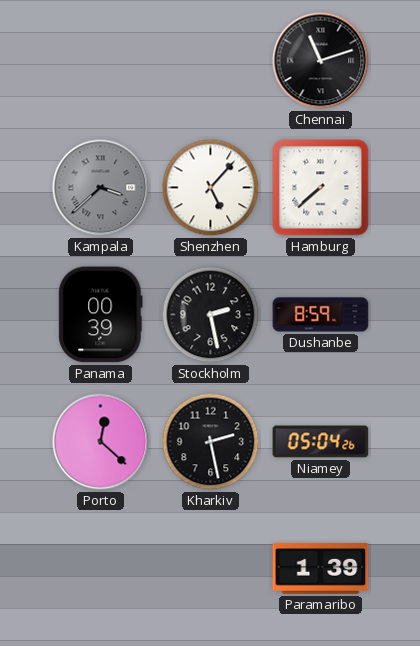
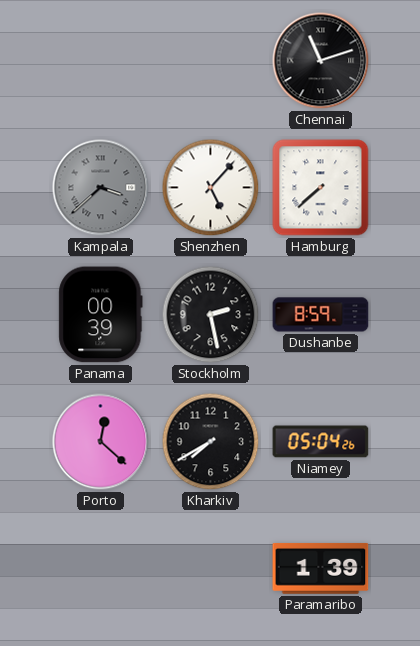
Kharkiv: 2:28 -> 7:40 (211, 442)
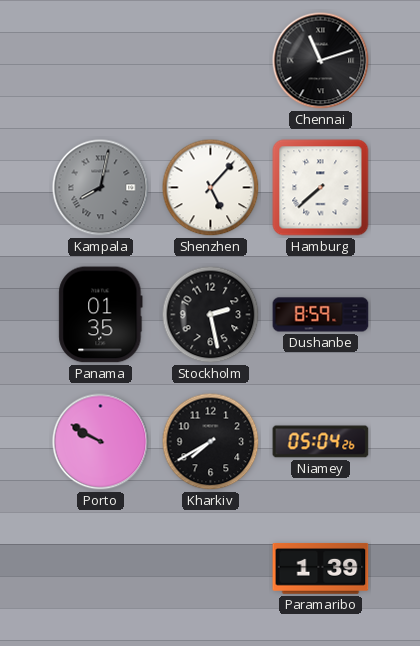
Kampala: 3:38 -> 8:02 (101, 188)
Panama: 00:39 -> 01:35 (101, 315)
Porto: 12:22 -> 9:50 (101, 442)
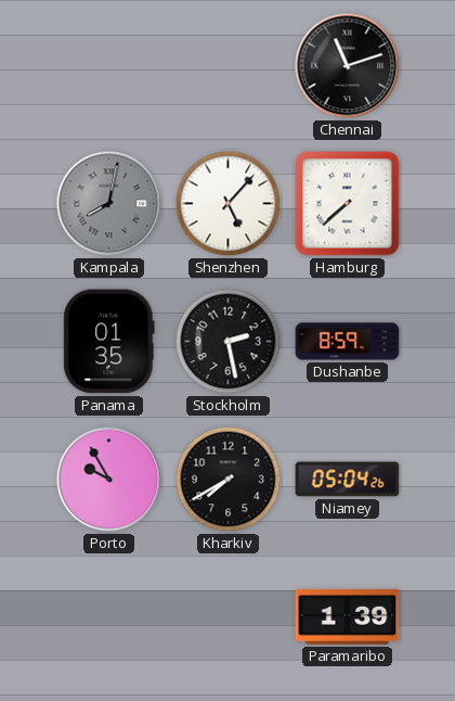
Porto: 9:50 -> 9:55 (109, 480)
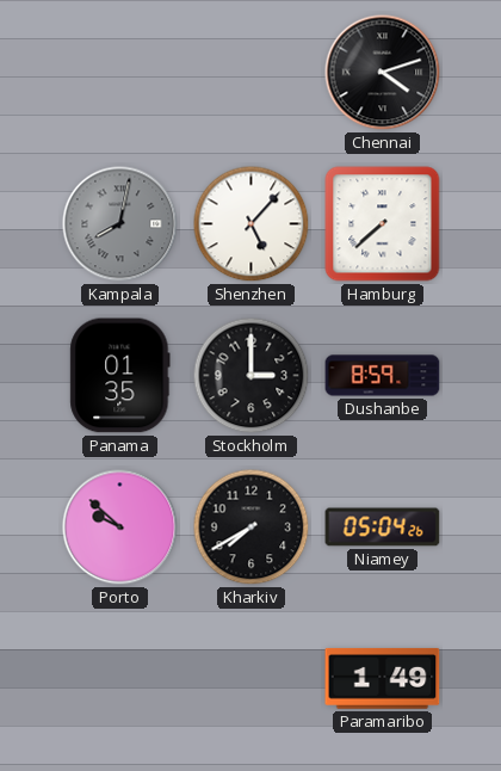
Chennai: 11:12 -> 4:12 (383, 73)
Stockholm: 2:28 -> 3:00 (252, 376)
Porto: 9:55 -> 9:52 (120, 528)
Paramaribo: 1:39 -> 1:49 (383, 678)
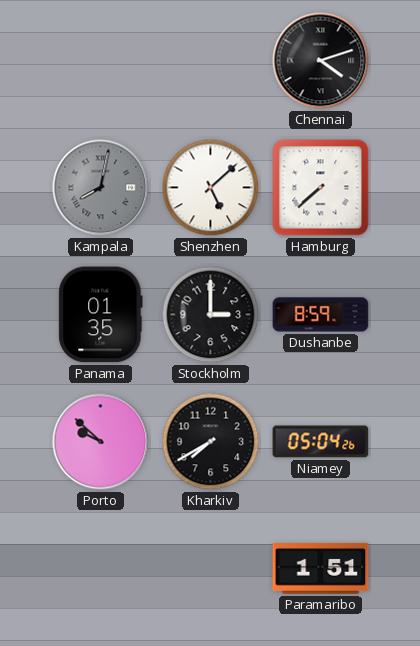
Shenzhen: 5:07 -> 5:08 (211, 188)
Paramaribo: 1:49 -> 1:51 (321, 568)
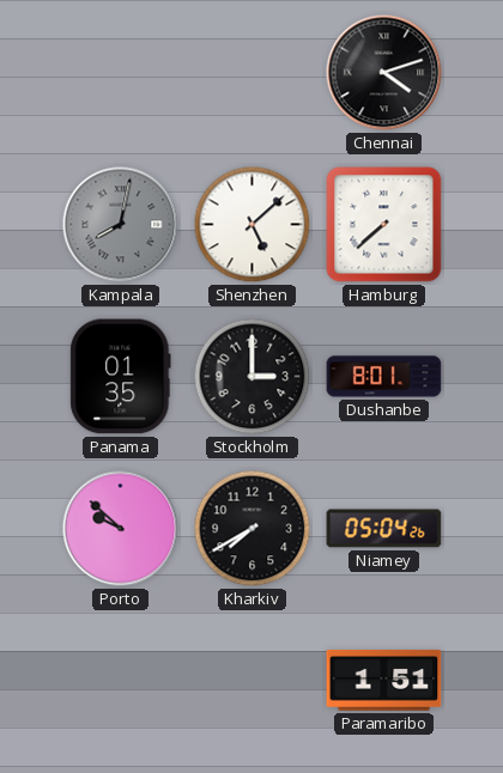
Dushanbe: 8:59 -> 8:01 (384, 377)
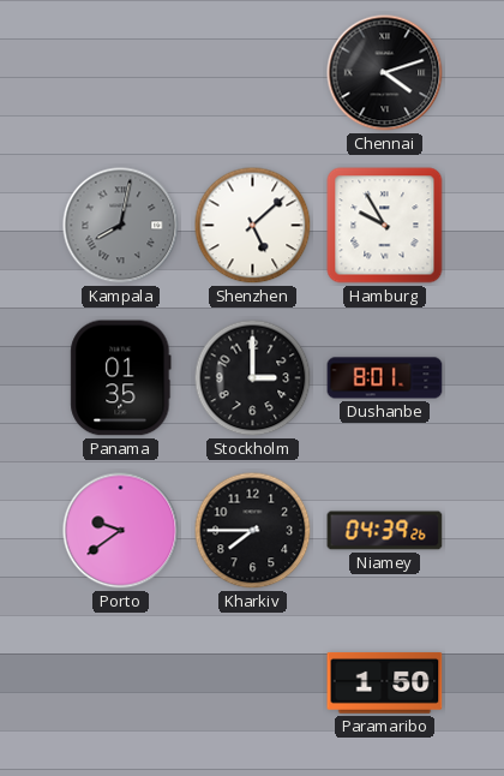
Hamburg: 7:38 -> 9:55 (385, 226)
Porto: 9:52 -> 9:39 (121, 531)
Kharkiv: 7:40 -> 7:45 (253, 531)
Niamey: 05:04 -> 04:39 (385, 531)
Paramaribo: 1:51 -> 1:50 (385, 682)
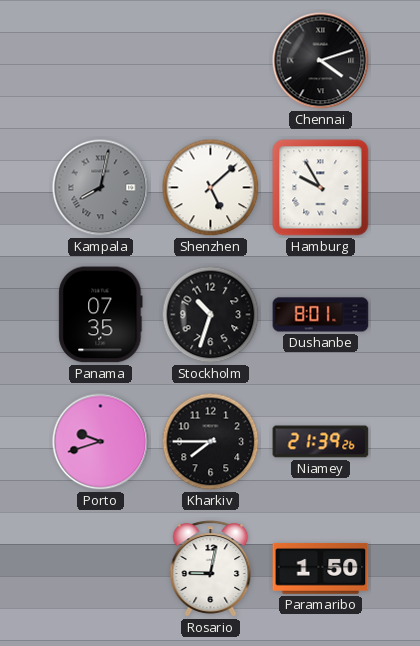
Panama: 01:35 -> 07:35 (101, 315)
Stockholm: 3:00 -> 10:33 (211, 315)
Porto: 9:39 -> 9:42 (101, 442)
Niamey: 04:39 -> 21:39 (321, 442)
Rosario: none -> 9:02 (211, 569)
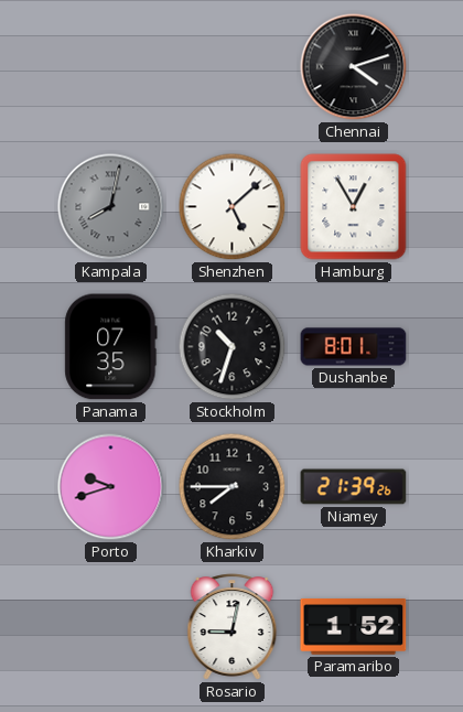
Hamburg: 9:55 -> 12:55 (354, 207)
Paramaribo: 1:50 -> 1:52 (354, 626)
